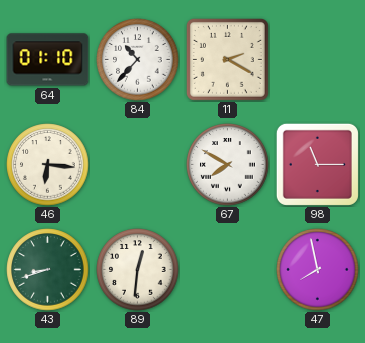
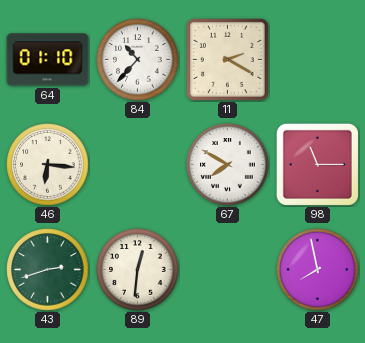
43: 8:42 -> 2:42 (48, 270)
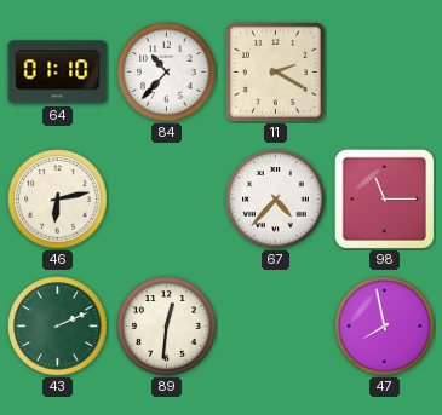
46: 6:16 -> 6:13 (58, 200)
67: 7:50 -> 4:37 (276, 200)
43: 2:42 -> 2:11 (58, 327)
